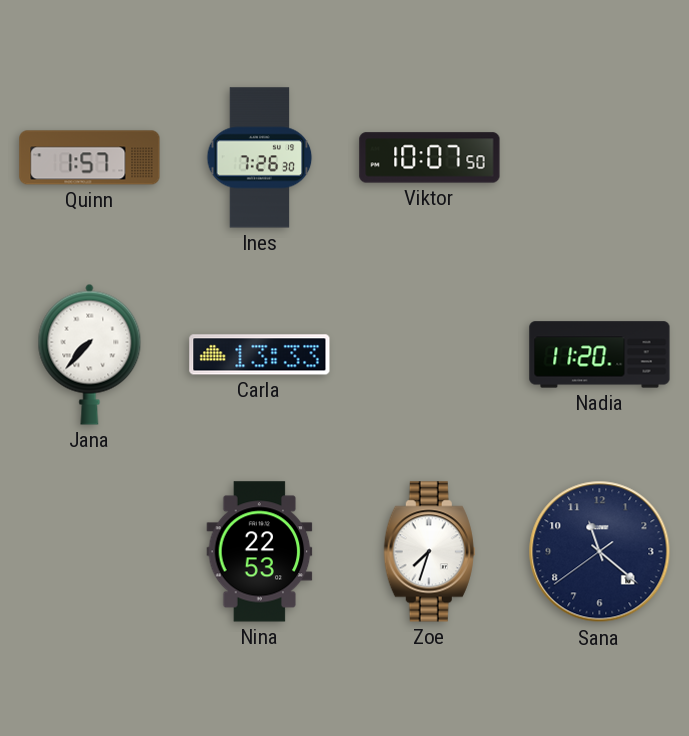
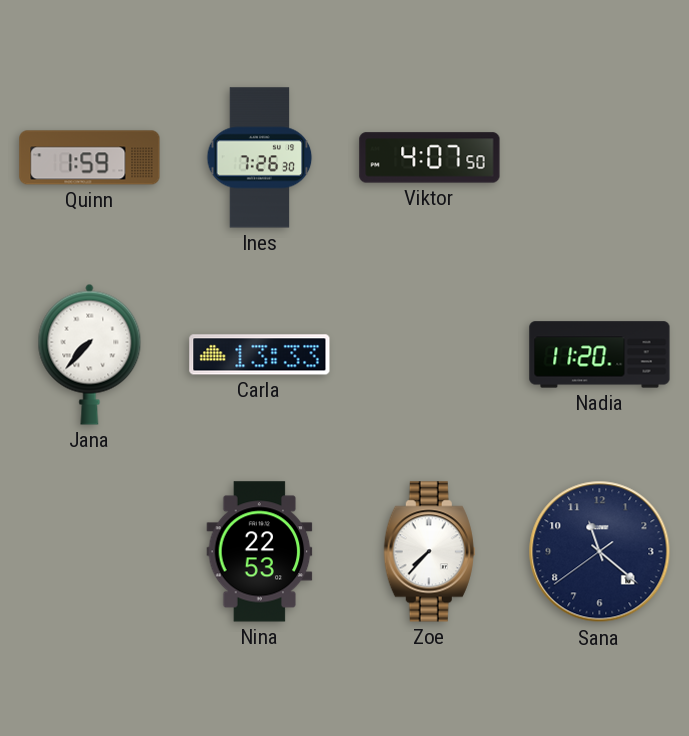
Quinn: 1:57 -> 1:59 (90, 158)
Viktor: 10:07 -> 4:07 (430, 158)
Zoe: 7:33 -> 7:37 (429, 552)
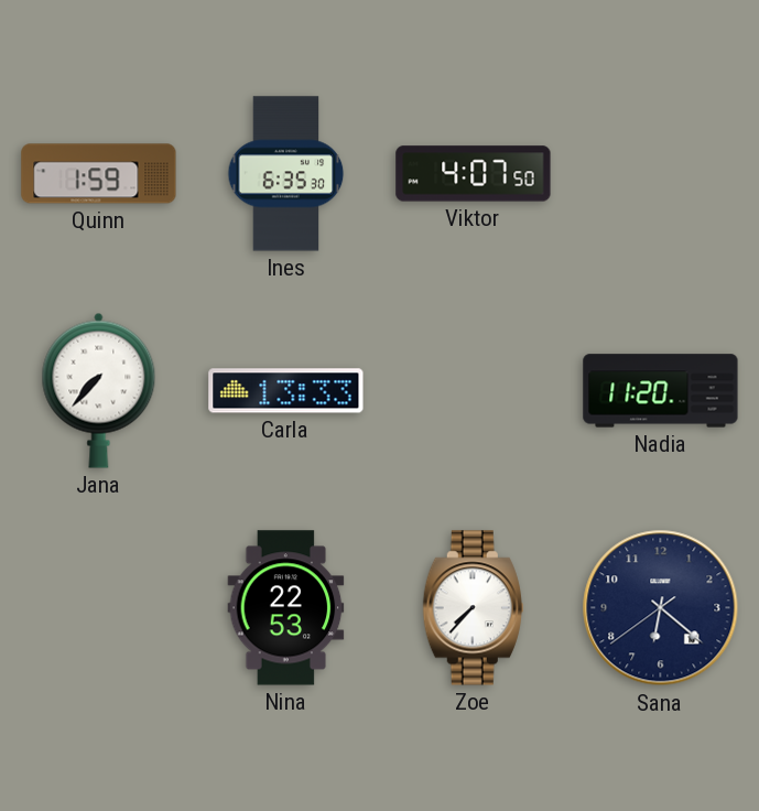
Ines: 7:26 -> 6:35 (286, 174)
Sana: 11:21 -> 6:21 (661, 608)
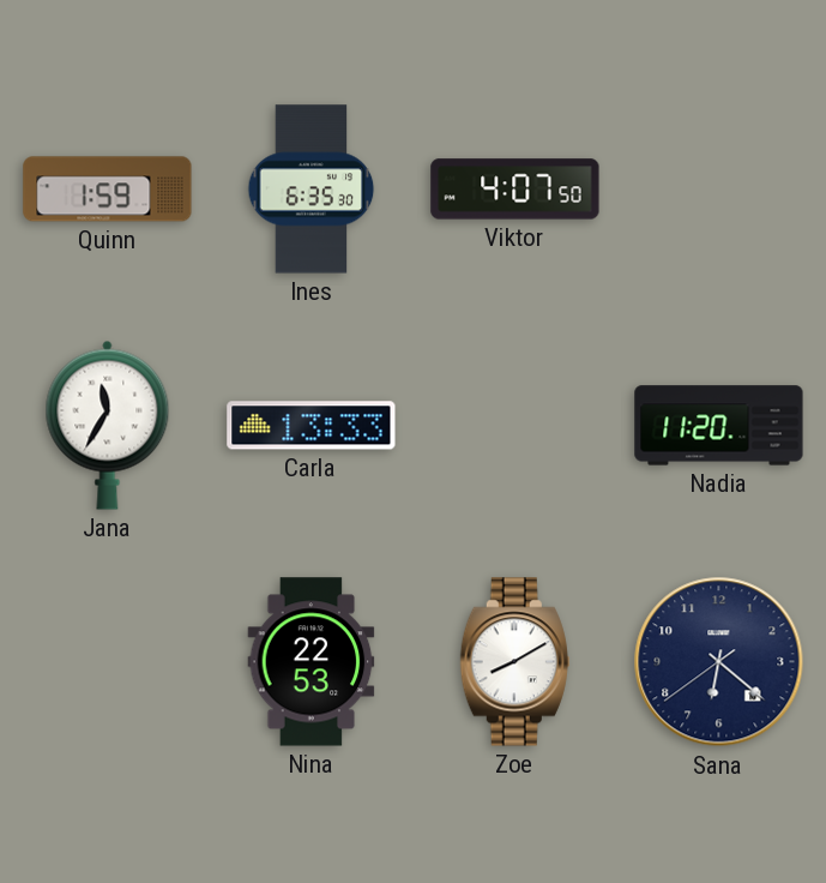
Jana: 7:37 -> 11:35 (108, 425)
Zoe: 7:37 -> 8:10 (514, 662)
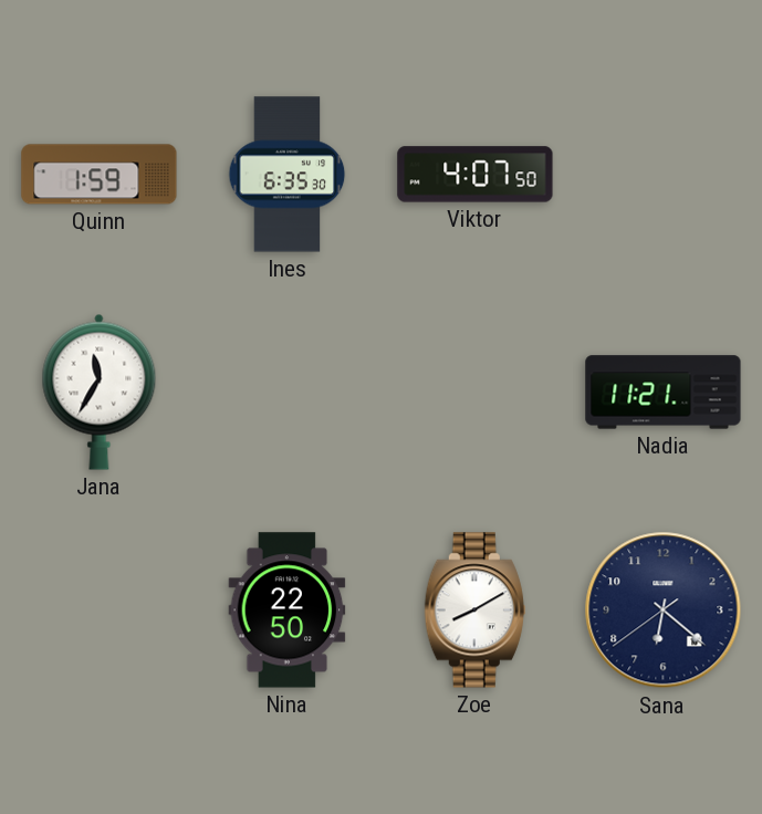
Carla: 13:33 -> none (312, 426)
Nadia: 11:20 -> 11:21 (664, 393)
Nina: 22:53 -> 22:50 (288, 610)
